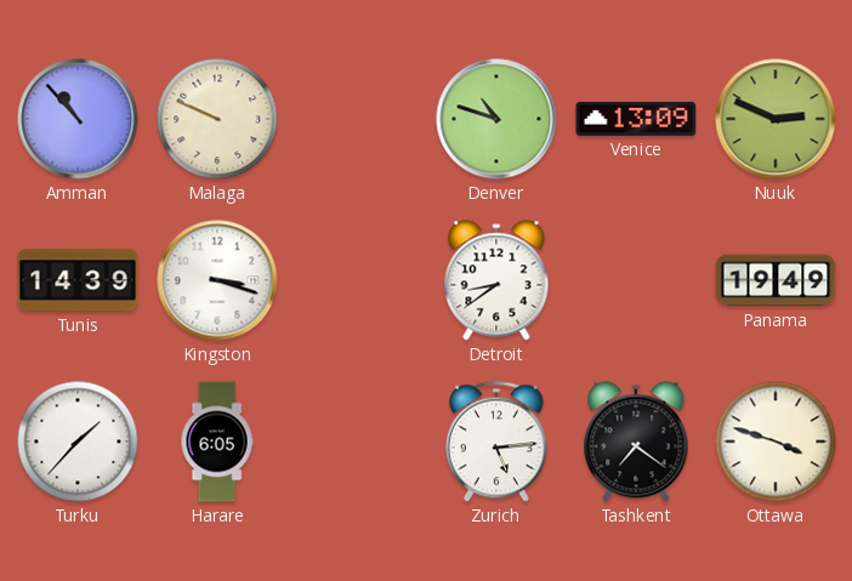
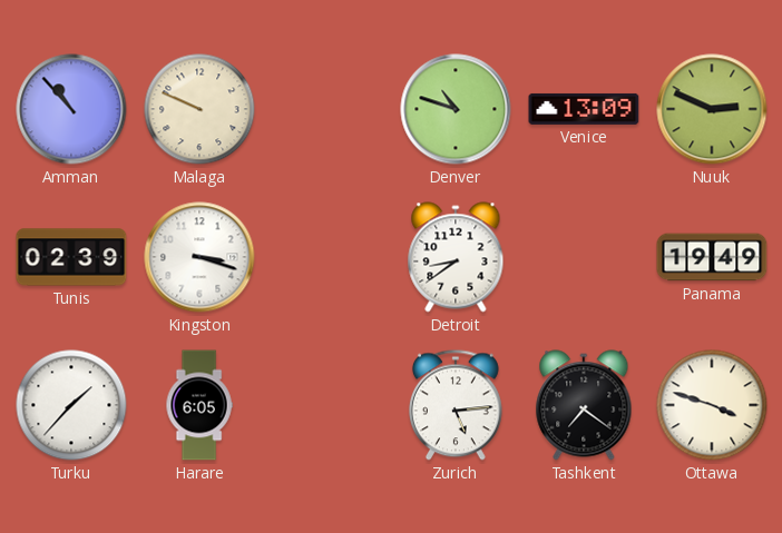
Tunis: 14:39 -> 02:39 (71, 257)
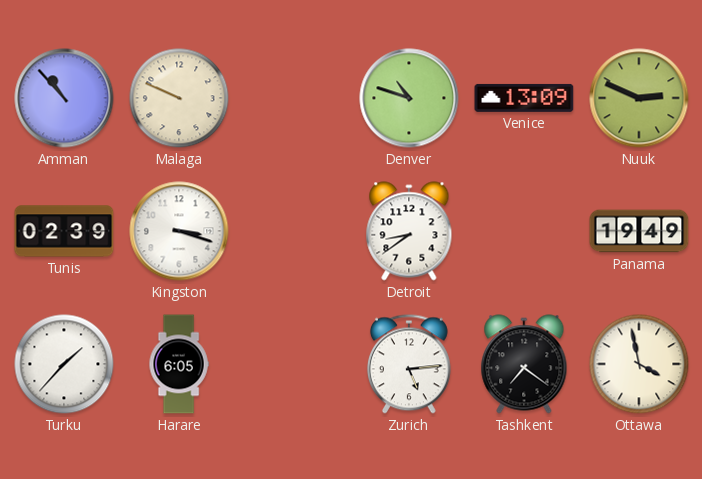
Ottawa: 3:48 -> 3:58 (639, 364)
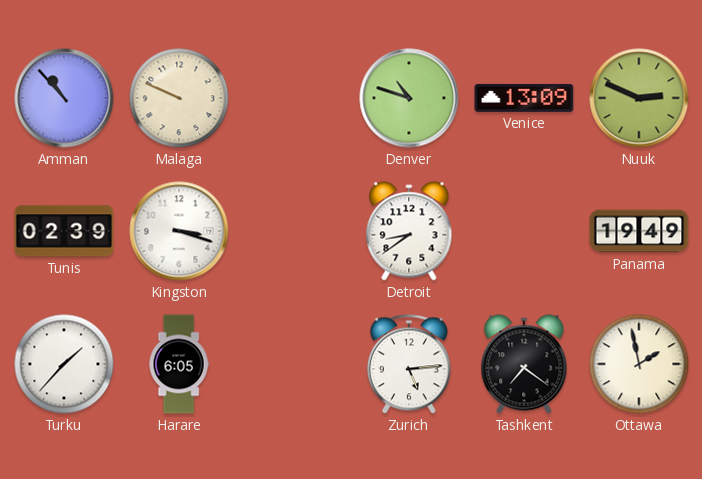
Ottawa: 3:58 -> 1:58 (639, 364)
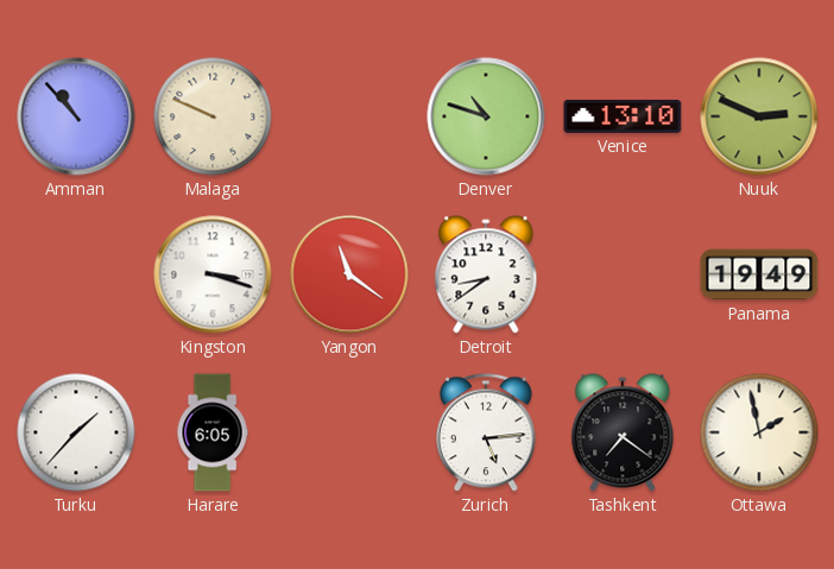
Venice: 13:09 -> 13:10 (623, 116)
Tunis: 02:39 -> none (64, 231)
Yangon: none -> 11:21 (349, 274)
